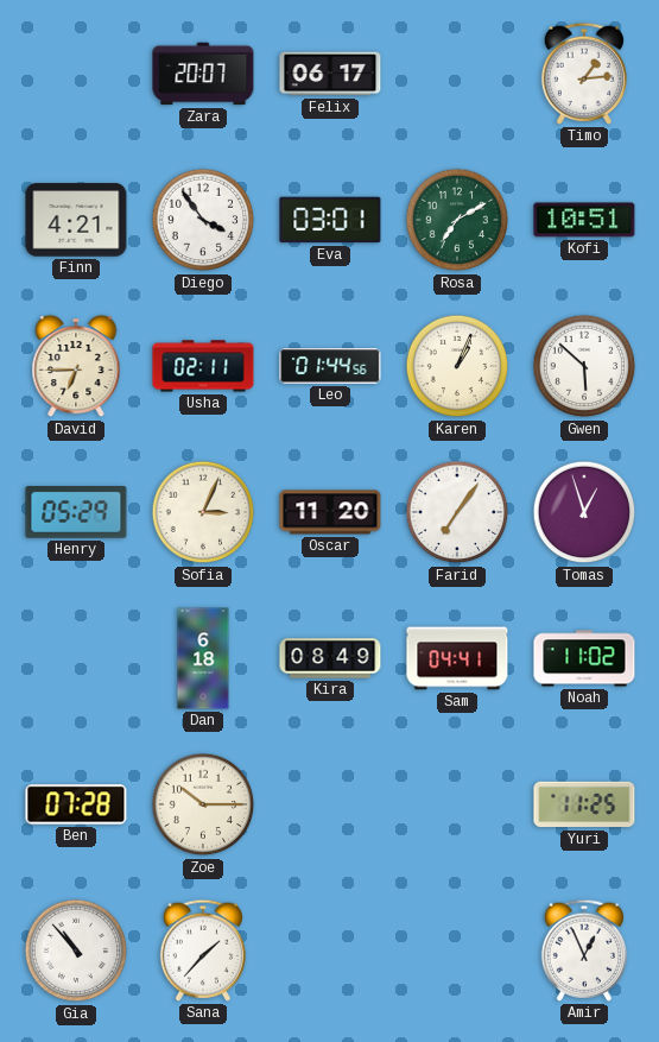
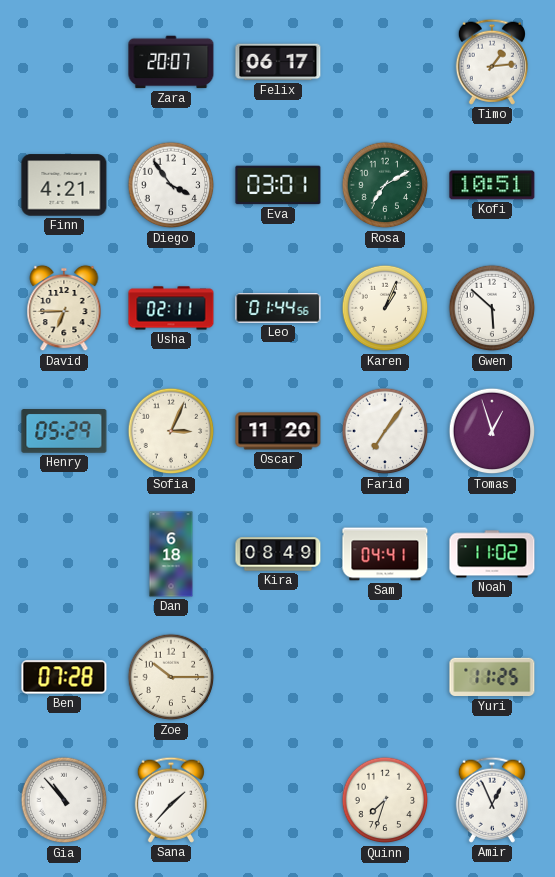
Quinn: none -> 7:33 (385, 800)
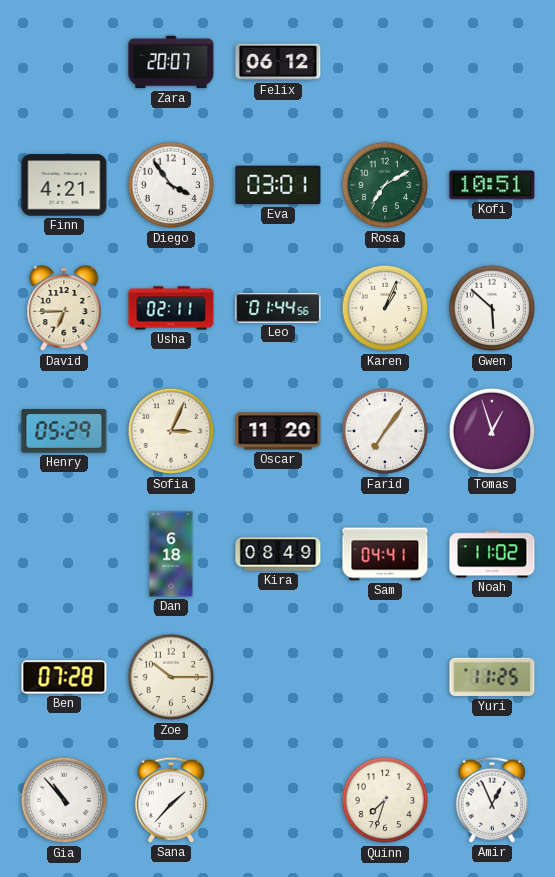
Felix: 06:17 -> 06:12 (278, 62)
Timo: 1:14 -> none (492, 62)
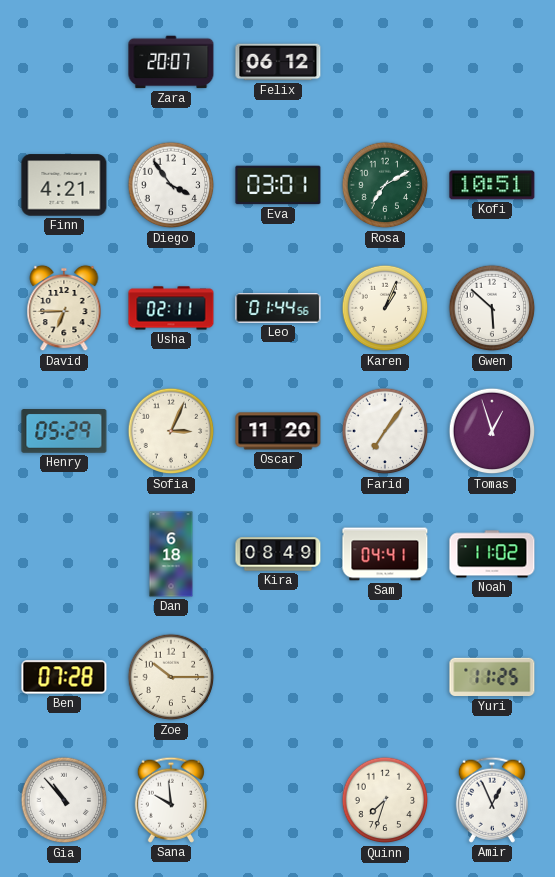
Sana: 1:37 -> 9:59 (171, 800)
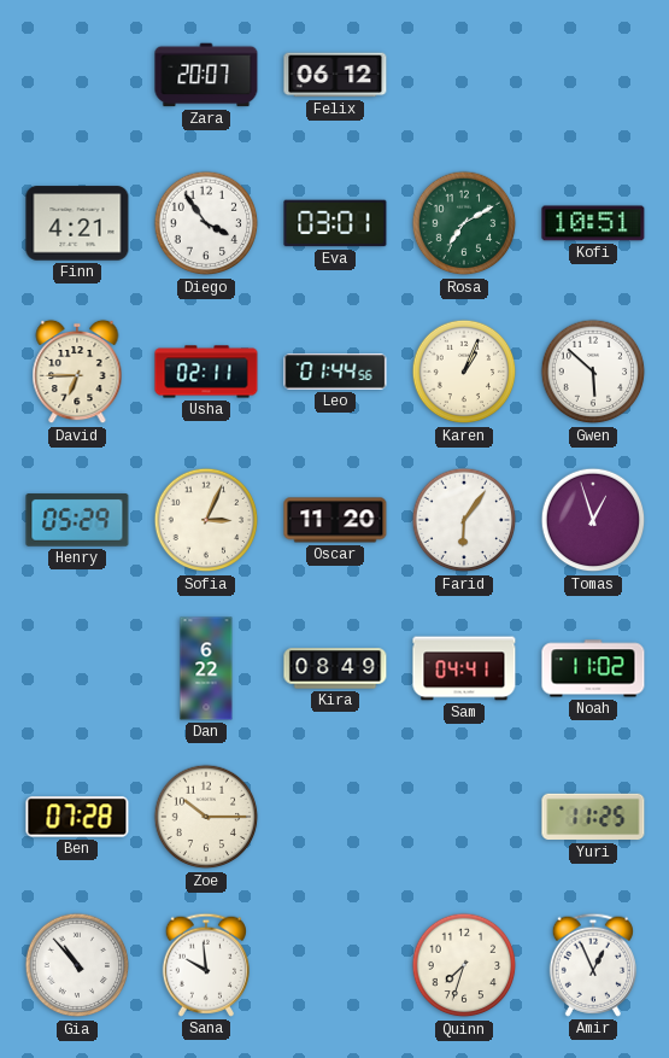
Farid: 7:06 -> 6:06 (464, 520)
Dan: 6:18 -> 6:22 (206, 668)
